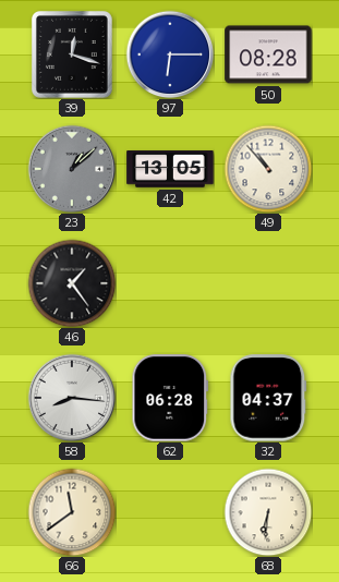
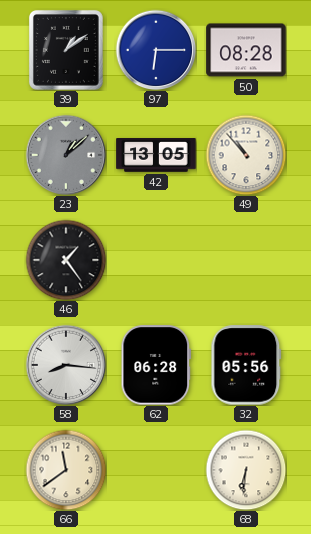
39: 12:18 -> 1:09 (66, 50)
32: 04:37 -> 05:56 (246, 365)
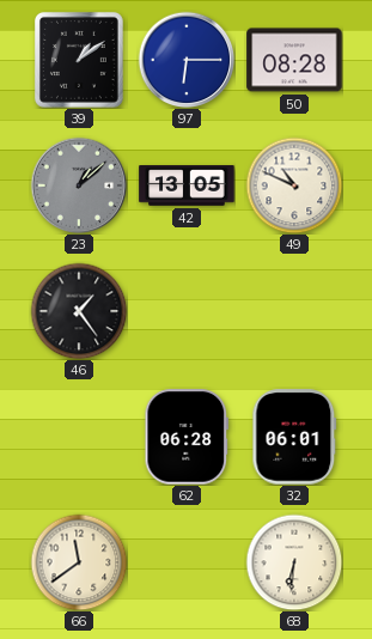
49: 10:53 -> 10:49 (294, 185)
58: 8:16 -> none (66, 365)
32: 05:56 -> 06:01 (294, 437)
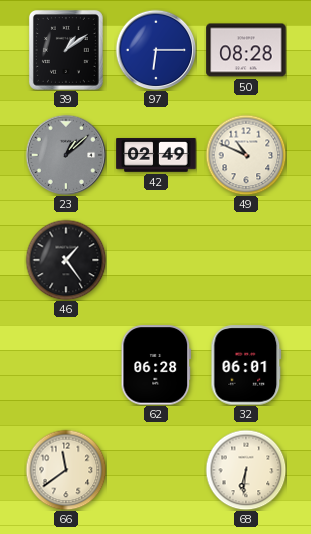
42: 13:05 -> 02:49 (156, 155)
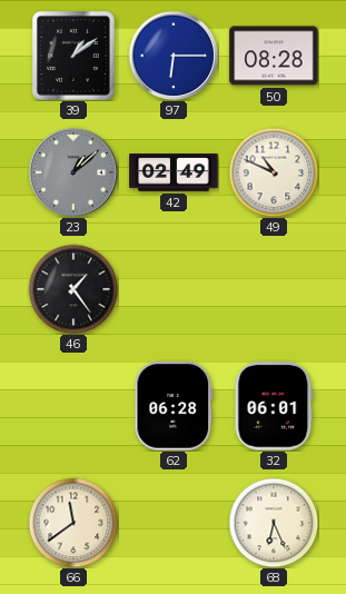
68: 6:31 -> 6:26 (274, 523)
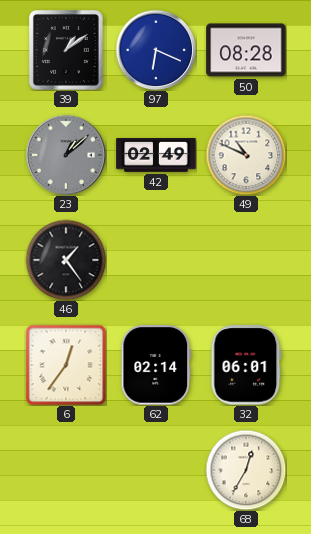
97: 6:15 -> 6:19 (156, 50)
6: none -> 12:36 (66, 365)
62: 06:28 -> 02:14 (156, 365)
66: 11:39 -> none (73, 523)
68: 6:26 -> 12:35 (246, 470)
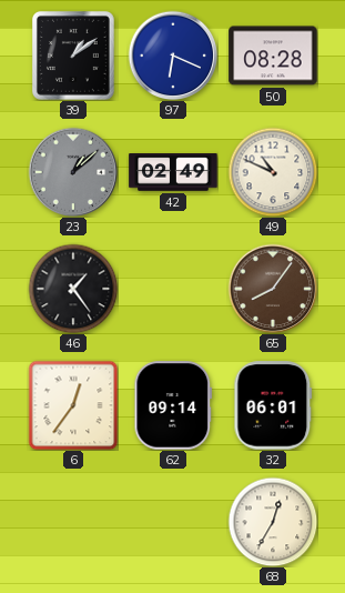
65: none -> 8:06 (273, 289)
62: 02:14 -> 09:14 (173, 405)
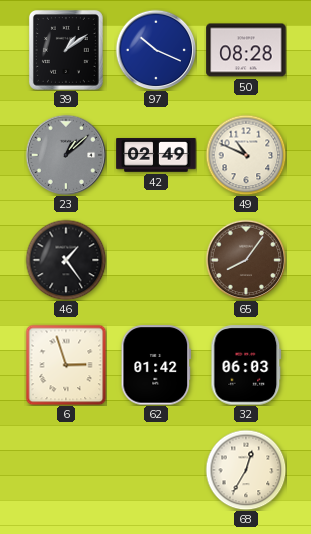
97: 6:19 -> 10:19 (156, 50)
6: 12:36 -> 2:57 (66, 365)
62: 09:14 -> 01:42 (156, 365)
32: 06:01 -> 06:03 (246, 365)
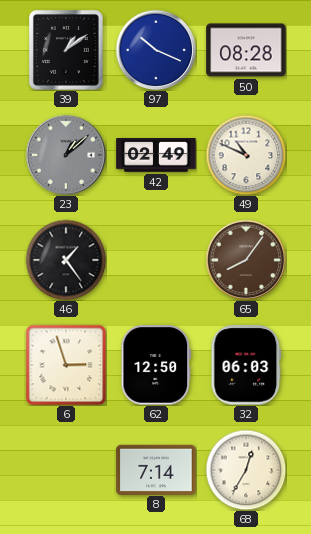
62: 01:42 -> 12:50 (156, 365)
8: none -> 7:14 (156, 469)
